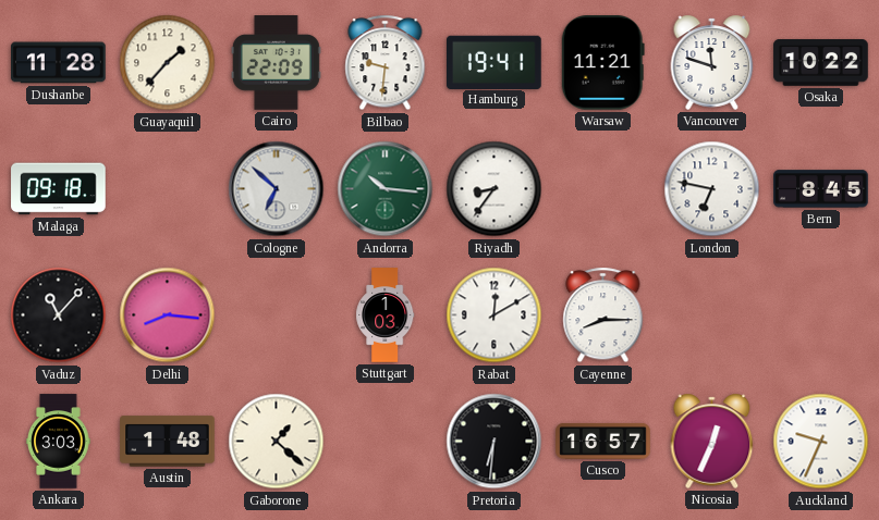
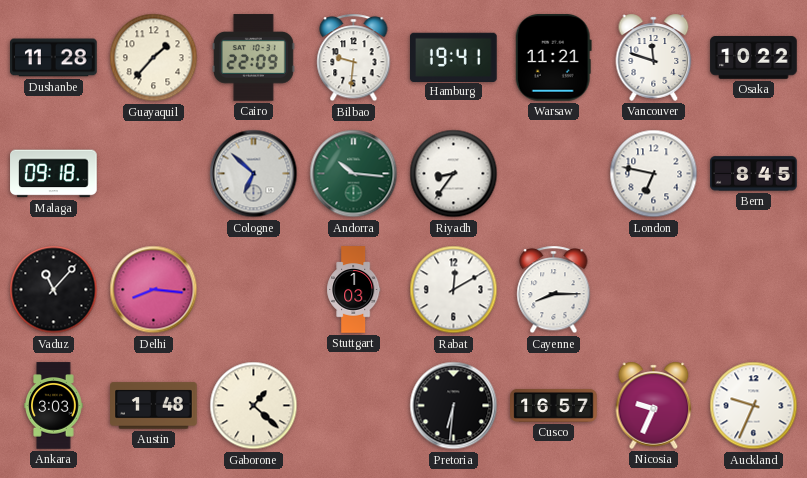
Nicosia: 12:34 -> 9:34 (654, 405)
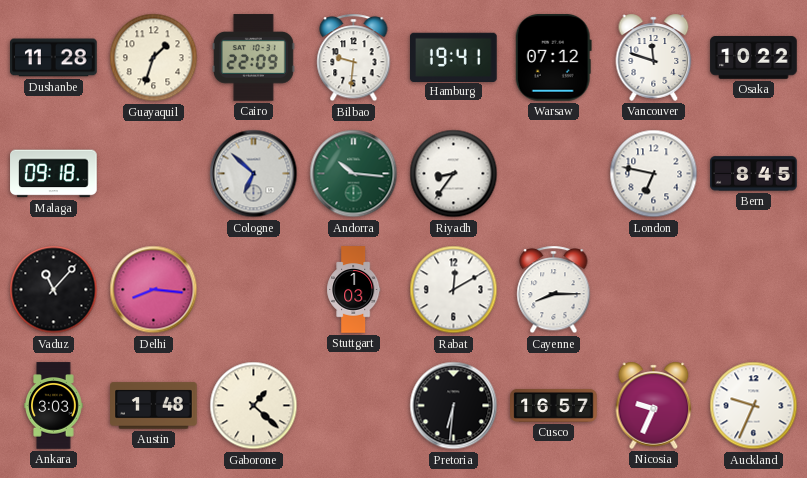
Guayaquil: 1:37 -> 1:33 (154, 58)
Warsaw: 11:21 -> 07:12 (553, 58)
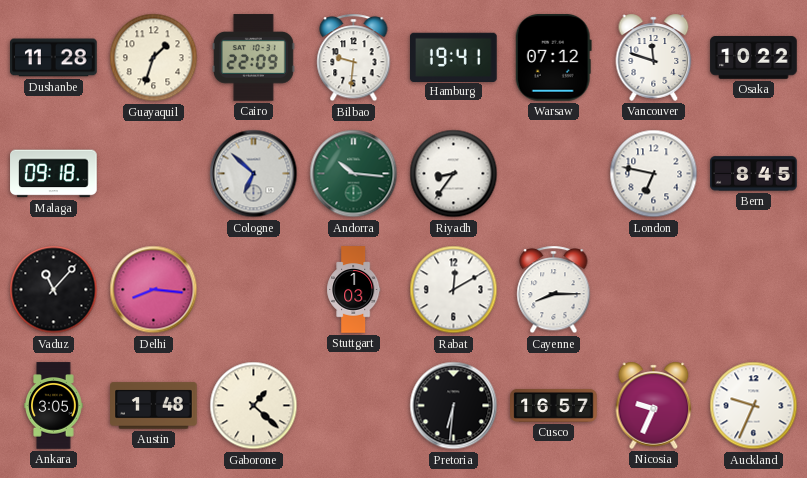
Ankara: 3:03 -> 3:05 (54, 406)
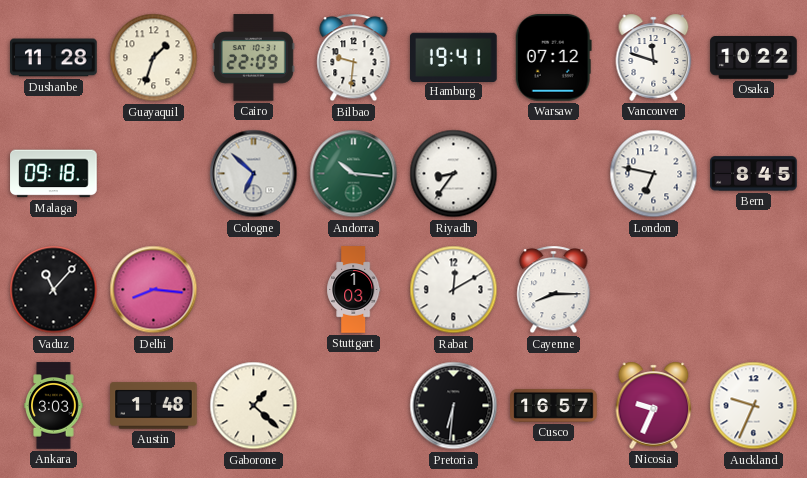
Ankara: 3:05 -> 3:03 (54, 406)
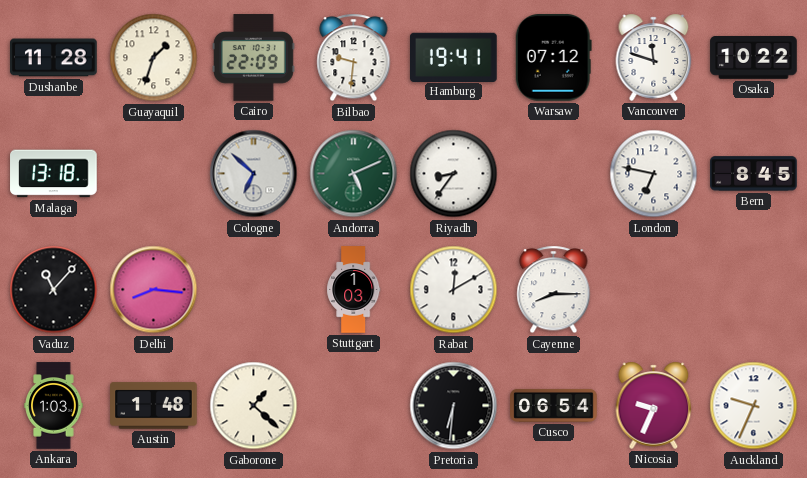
Malaga: 09:18 -> 13:18 (54, 174)
Andorra: 10:16 -> 5:11 (354, 174)
Ankara: 3:03 -> 1:03 (54, 406)
Cusco: 16:57 -> 06:54 (554, 405)
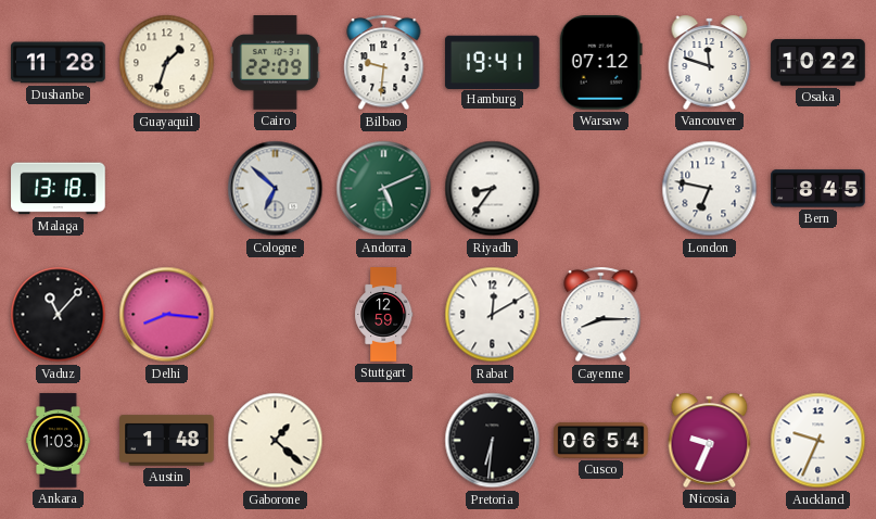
Stuttgart: 1:03 -> 12:59 (384, 315)
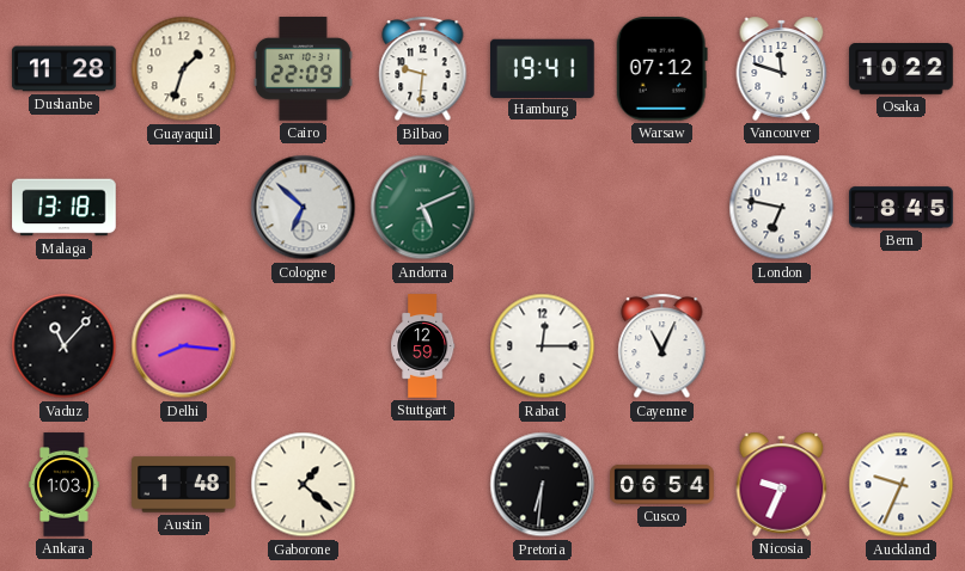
Riyadh: 8:36 -> none (493, 189)
Rabat: 12:10 -> 12:15 (543, 346)
Cayenne: 8:15 -> 11:04 (662, 346)
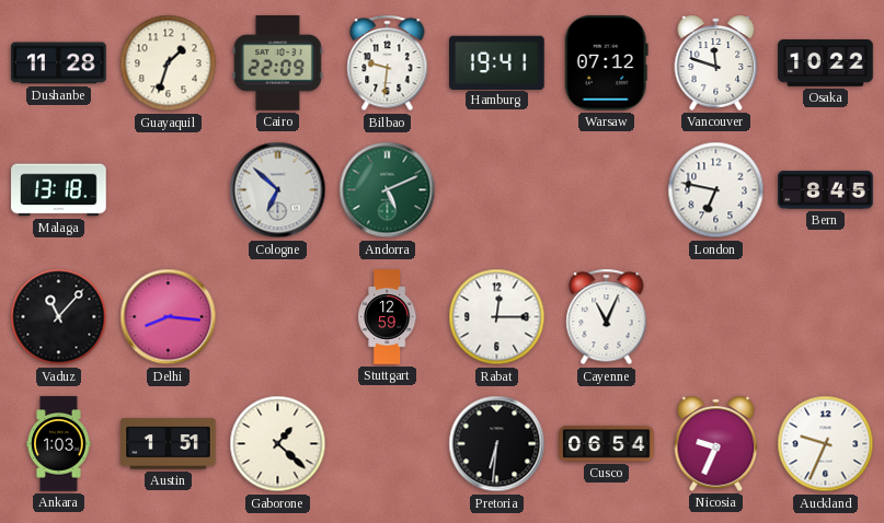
Austin: 1:48 -> 1:51 (169, 444)
